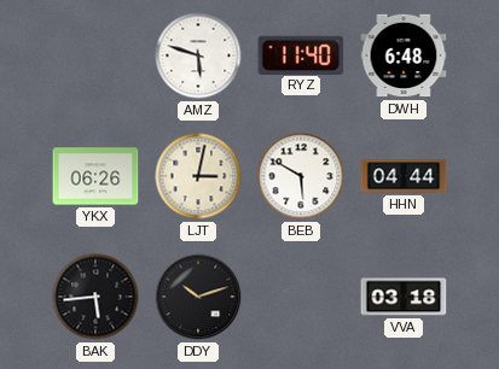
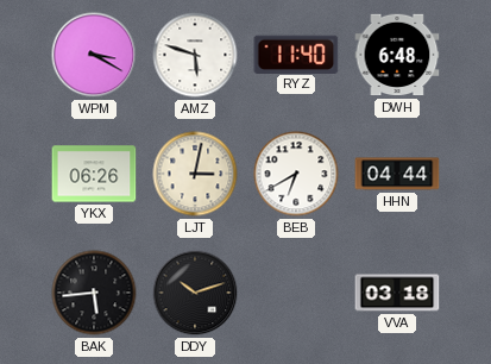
WPM: none -> 3:20 (94, 55)
BEB: 5:50 -> 6:40 (296, 174)
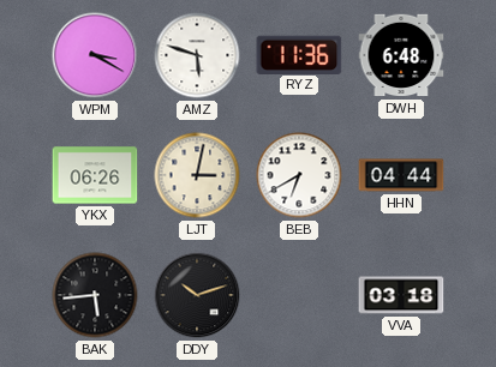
RYZ: 11:40 -> 11:36 (299, 54)
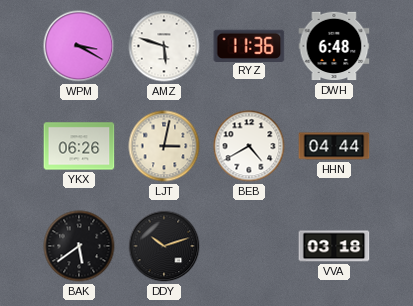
BEB: 6:40 -> 4:40 (249, 146)
BAK: 5:44 -> 5:39 (79, 246)
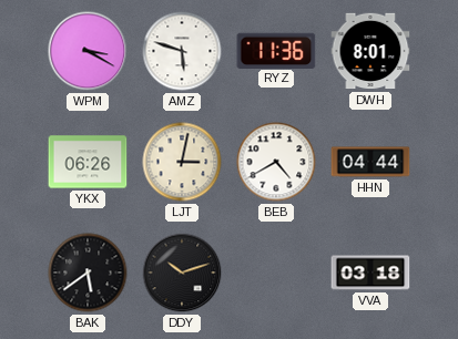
DWH: 6:48 -> 8:01 (370, 51)
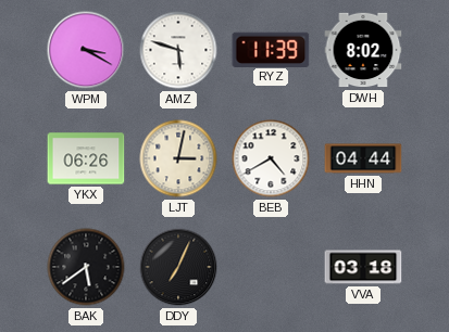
RYZ: 11:36 -> 11:39 (271, 49)
DWH: 8:01 -> 8:02 (363, 50)
DDY: 10:12 -> 7:04 (178, 267)
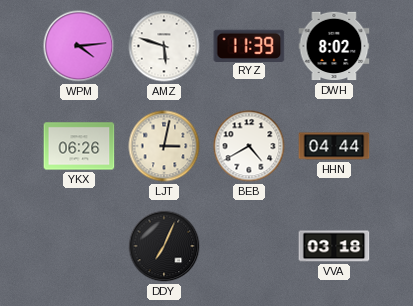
WPM: 3:20 -> 4:14 (79, 46)
BAK: 5:39 -> none (86, 267)
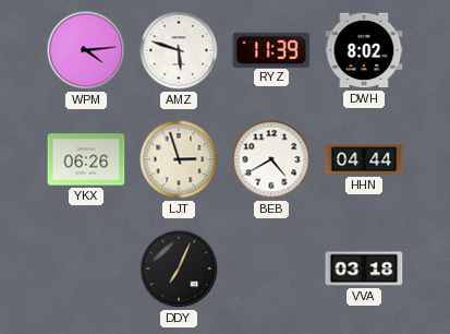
LJT: 3:02 -> 2:57 (179, 159)
